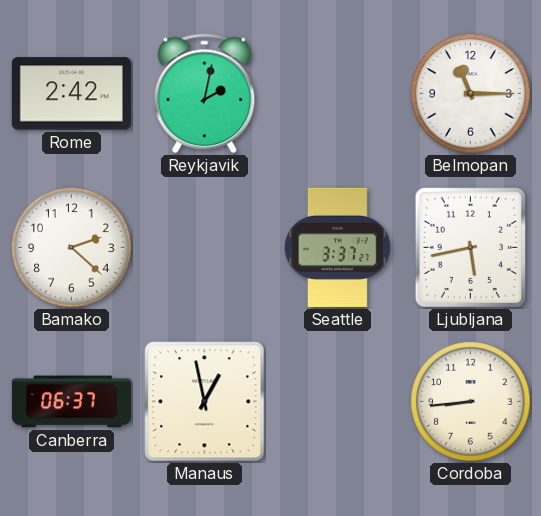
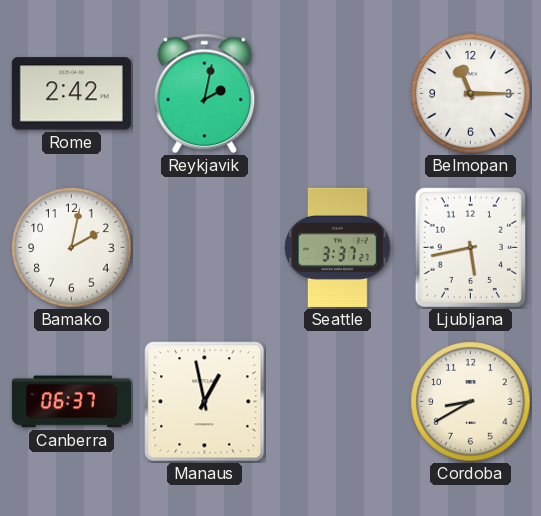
Bamako: 2:22 -> 2:02 (72, 248)
Cordoba: 8:44 -> 8:40 (471, 402)
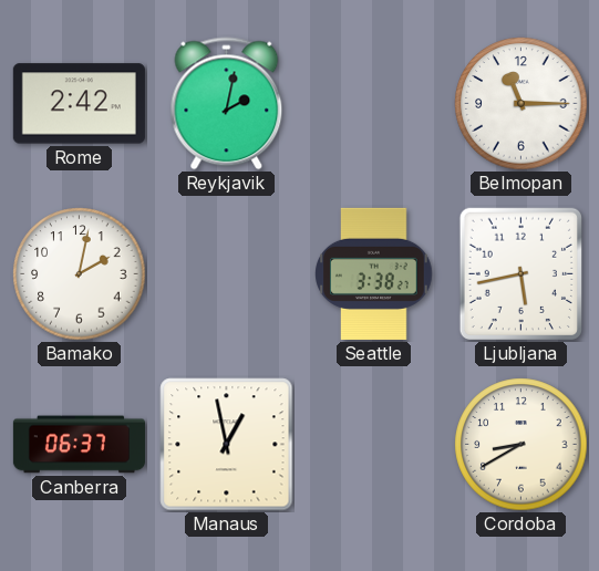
Seattle: 3:37 -> 3:38 (374, 273)
